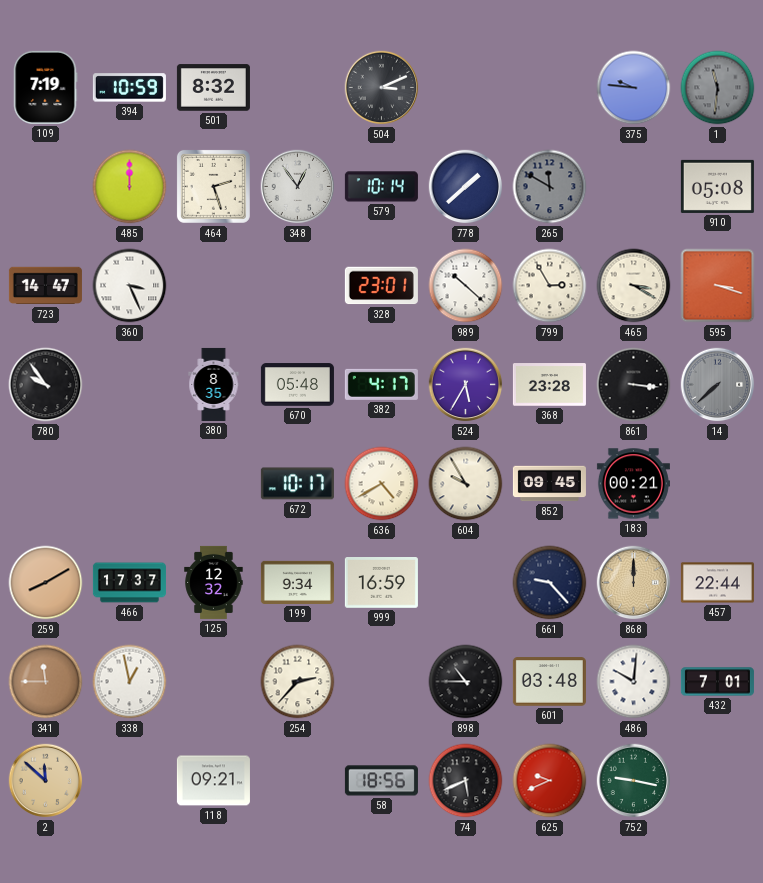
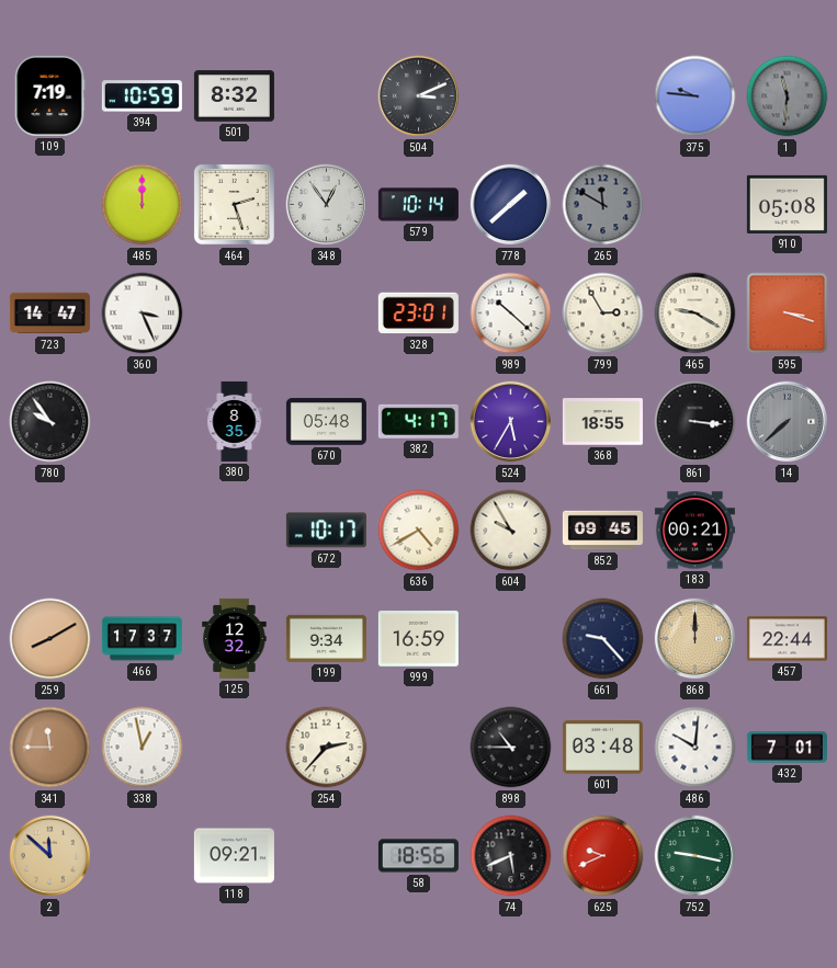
465: 3:20 -> 9:20 (695, 314)
368: 23:28 -> 18:55 (602, 422)
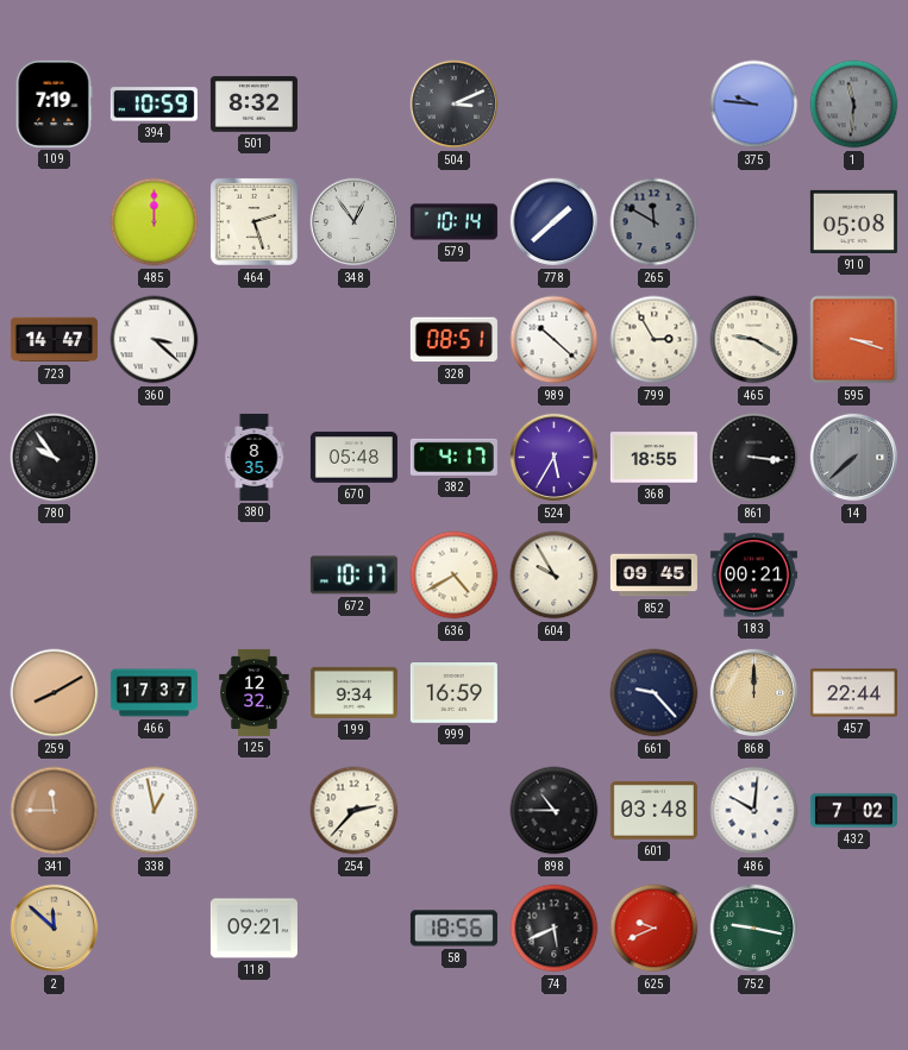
360: 3:26 -> 3:22 (155, 340)
328: 23:01 -> 08:51 (453, 340)
432: 7:01 -> 7:02 (853, 811)
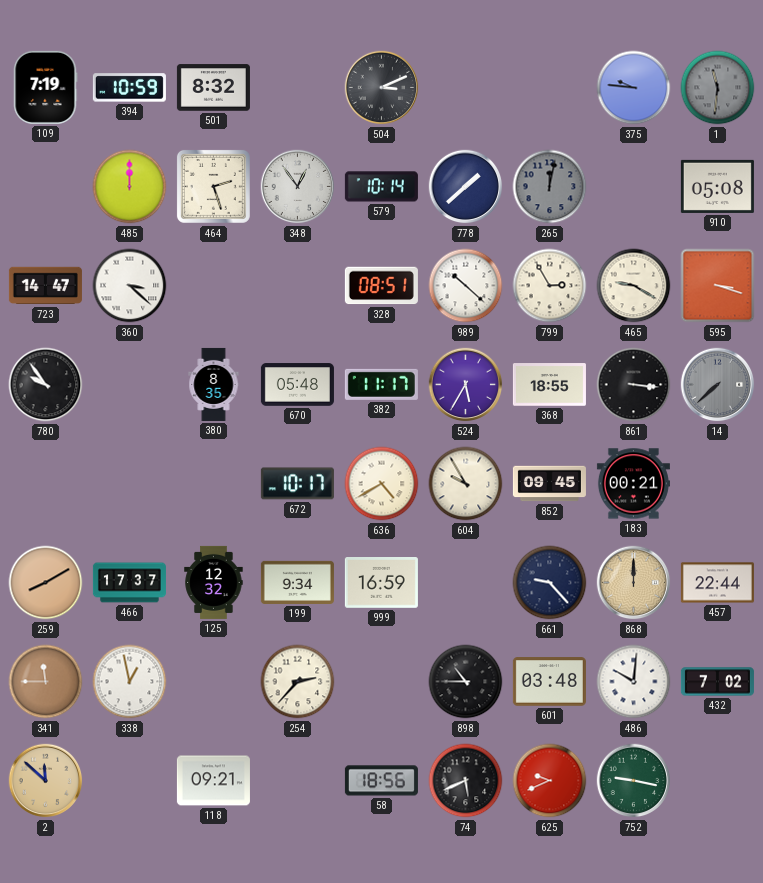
265: 11:50 -> 12:02 (550, 187)
382: 4:17 -> 11:17 (381, 384)
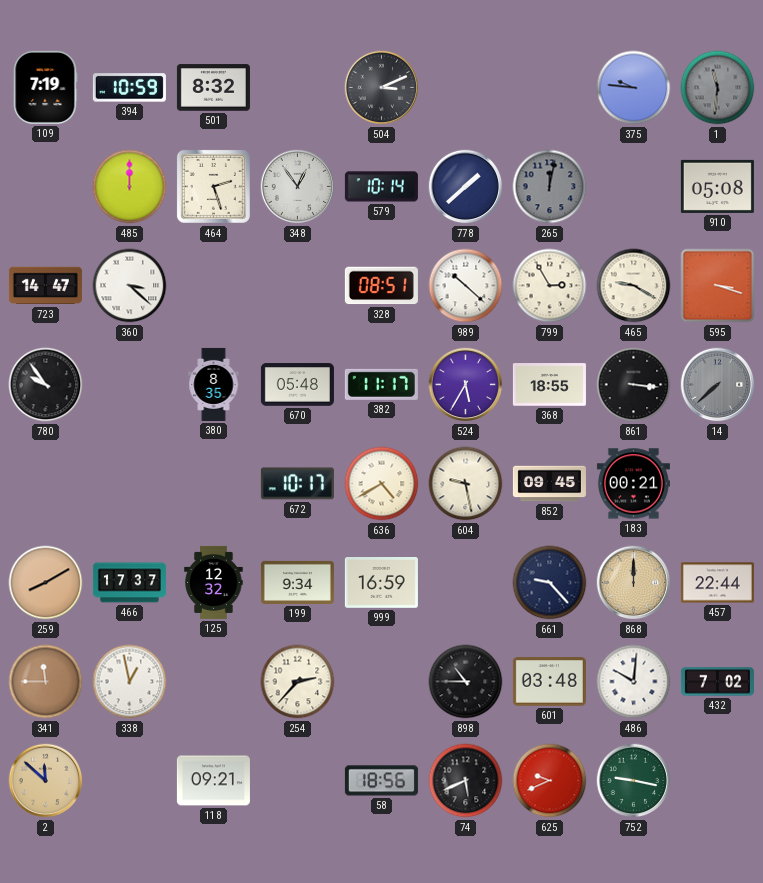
604: 9:55 -> 9:28 (466, 484)
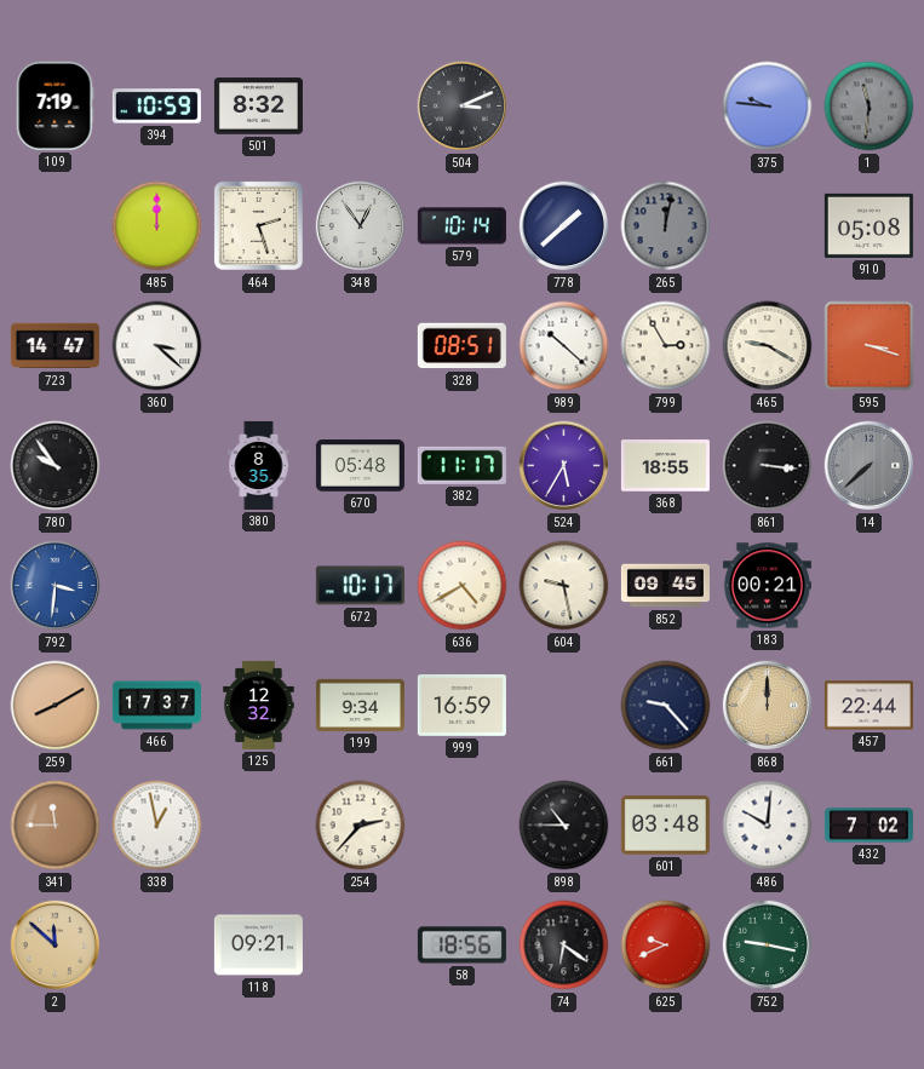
792: none -> 3:31 (56, 586)
74: 5:41 -> 6:21 (564, 946)
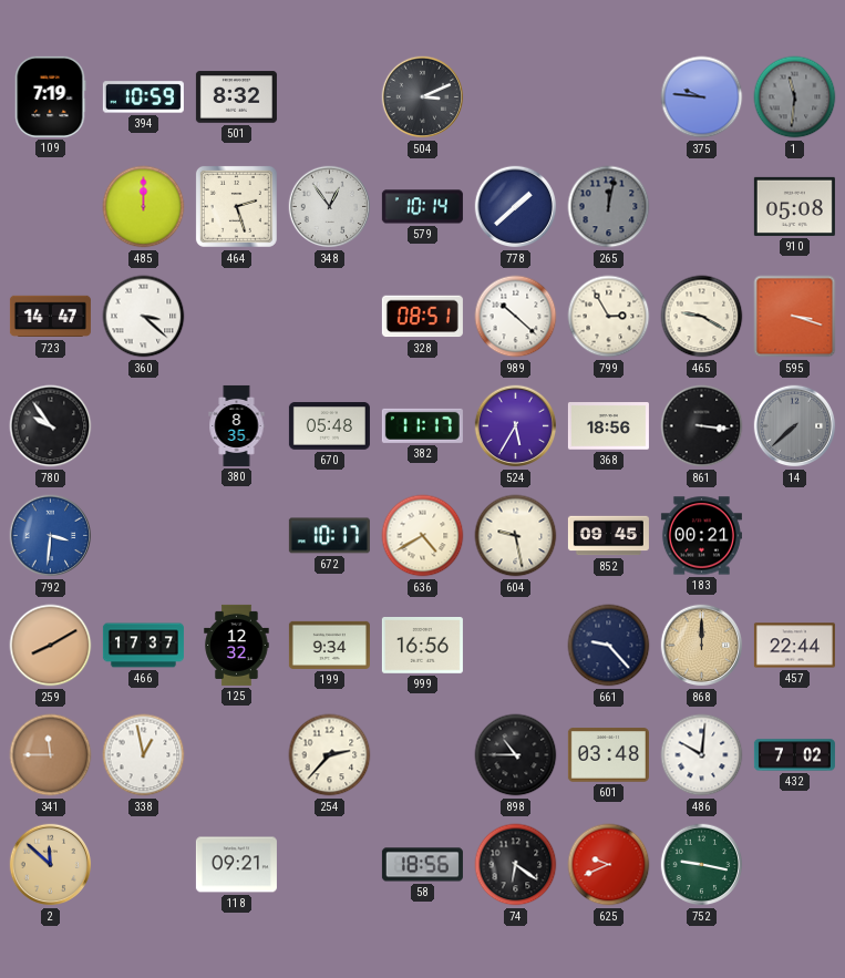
368: 18:55 -> 18:56 (608, 426)
999: 16:59 -> 16:56 (422, 646)
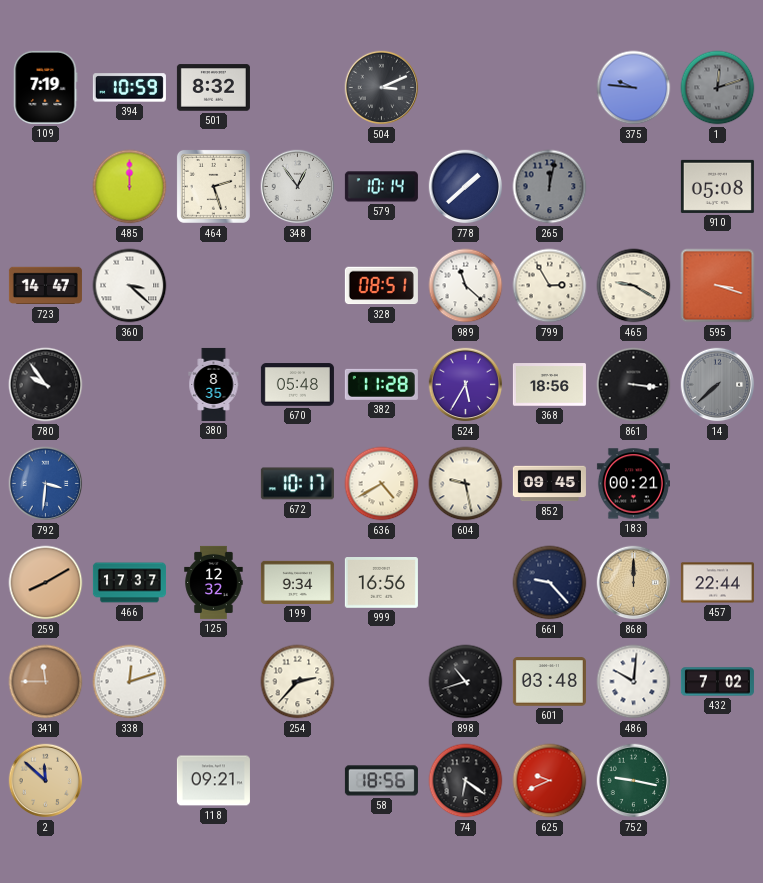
1: 11:31 -> 12:12 (718, 88)
989: 10:22 -> 11:22 (466, 286)
382: 11:17 -> 11:28 (381, 384)
338: 12:58 -> 12:12 (130, 682)
898: 10:45 -> 10:42 (466, 682)
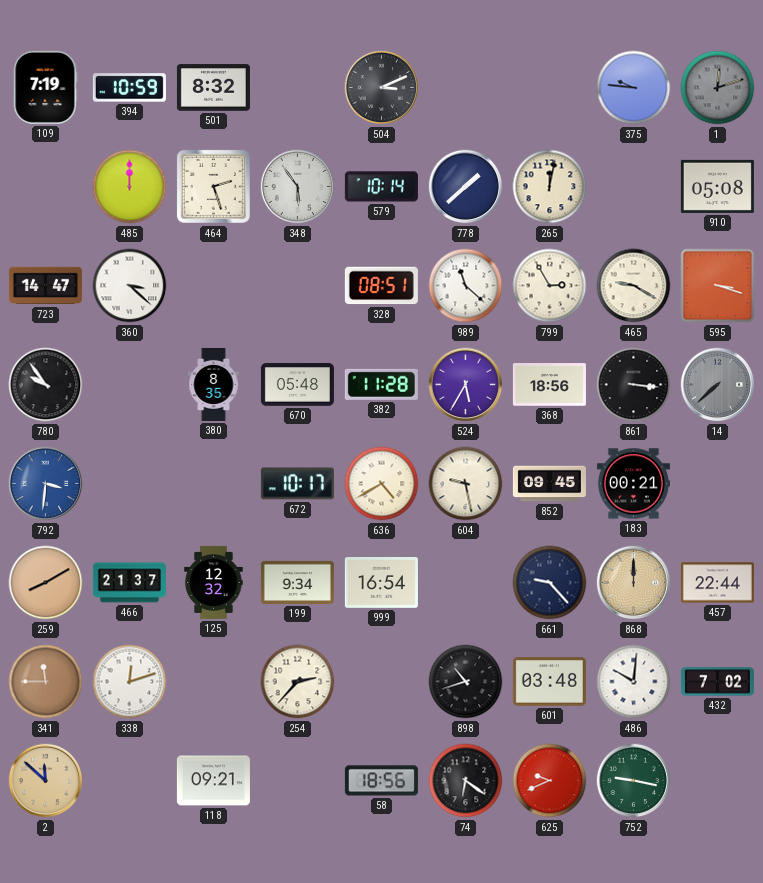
348: 12:54 -> 5:54 (298, 187)
265 dial: grey -> cream (550, 187)
466: 17:37 -> 21:37 (129, 583)
999: 16:56 -> 16:54 (381, 583)
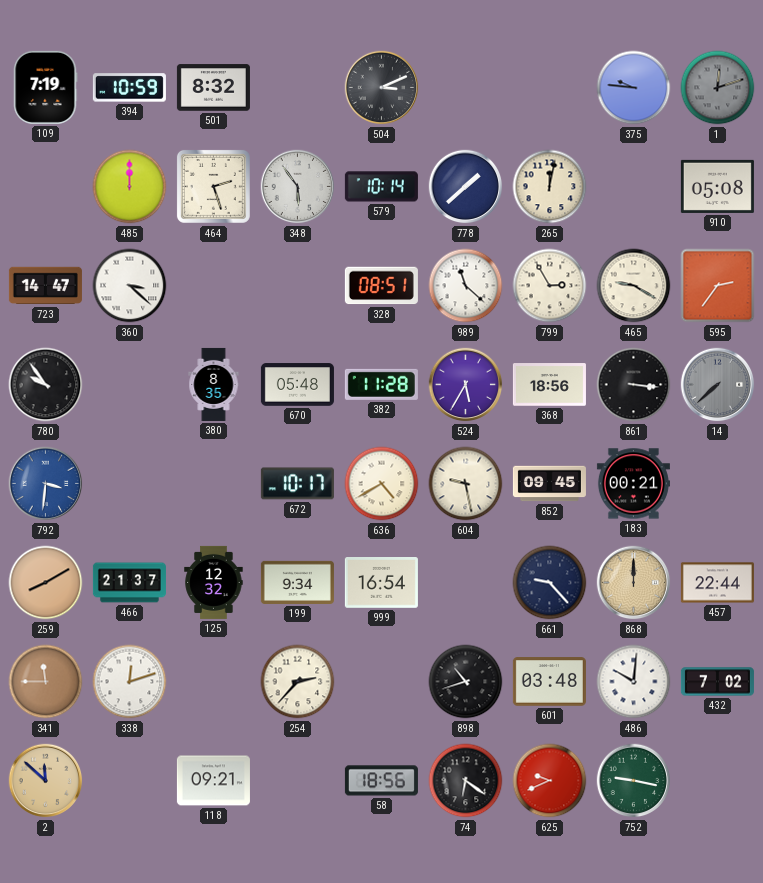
595: 3:18 -> 2:36 (718, 286)
